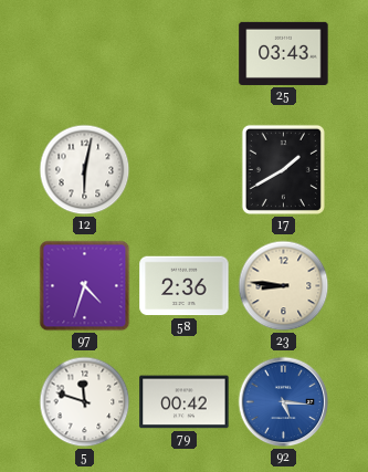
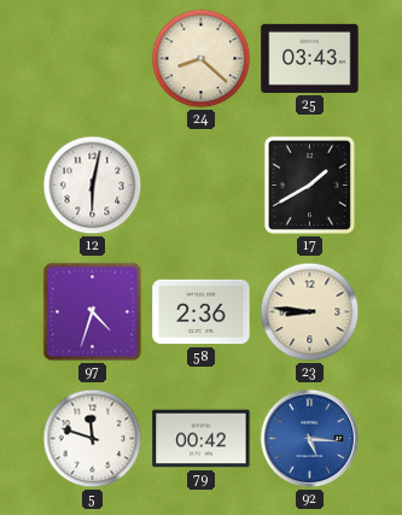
24: none -> 8:22 (202, 59)
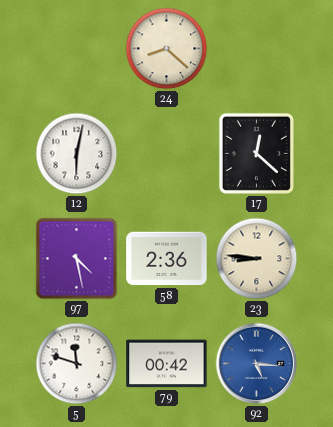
25: 03:43 -> none (310, 58)
17: 1:40 -> 12:22 (256, 153)
97: 4:33 -> 4:28 (77, 259)
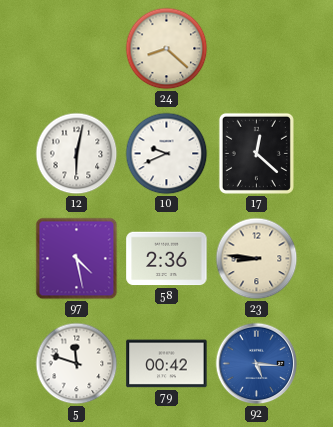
10: none -> 9:41 (167, 154)
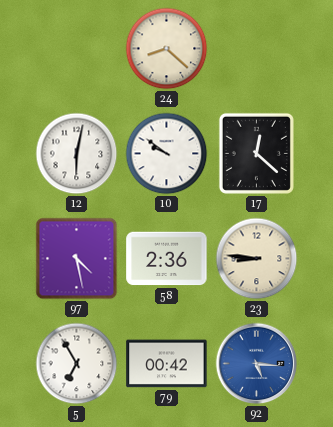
10: 9:41 -> 9:51 (167, 154)
5: 11:48 -> 6:55 (77, 364)
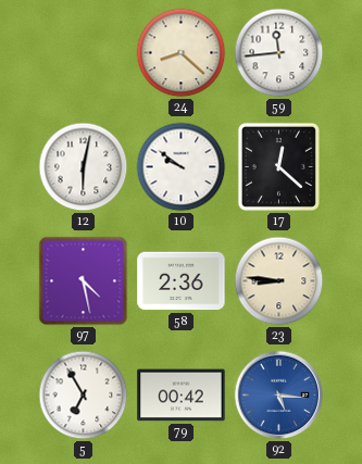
59: none -> 11:44 (279, 53)
